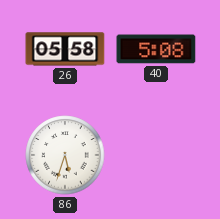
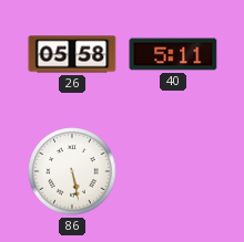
40: 5:08 -> 5:11 (173, 54)
86: 5:33 -> 5:28 (72, 171)
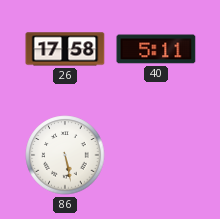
26: 05:58 -> 17:58 (65, 49)
